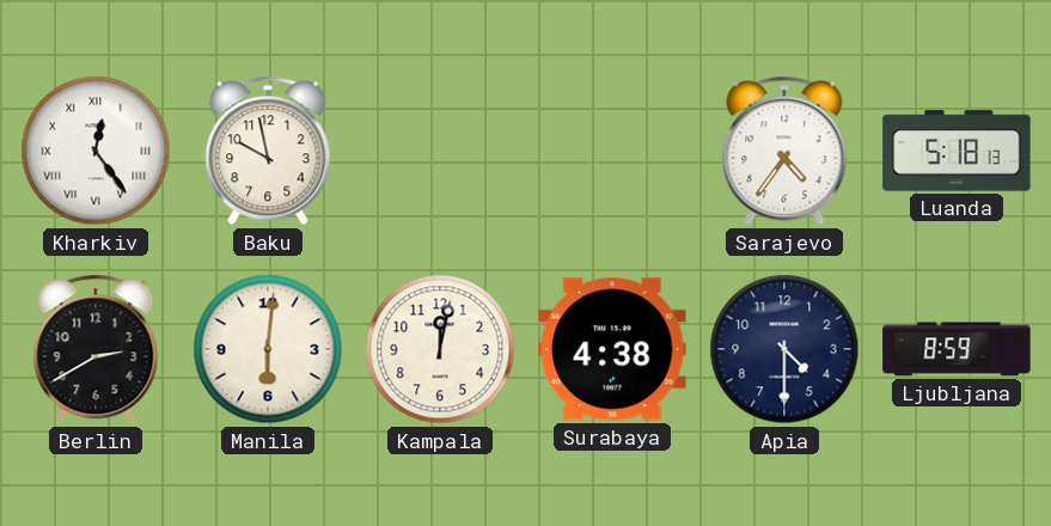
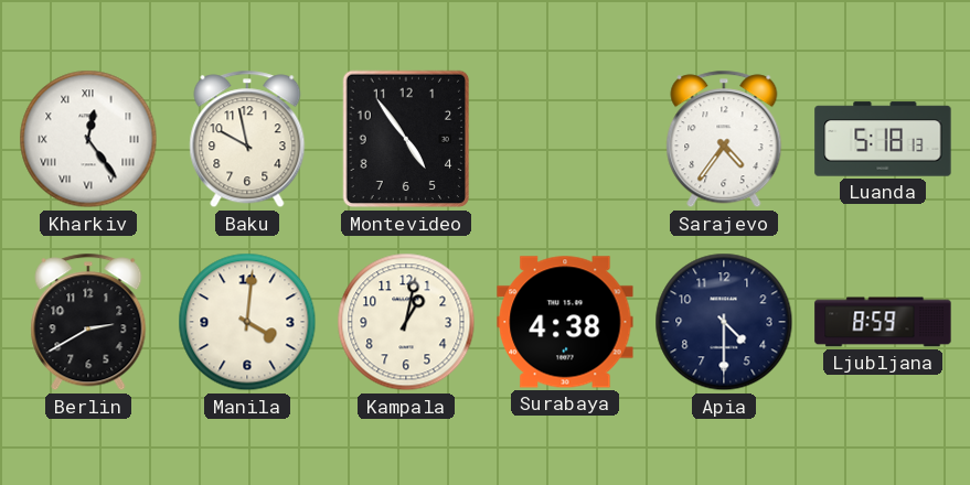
Montevideo: none -> 4:54 (406, 139)
Manila: 6:01 -> 4:01 (247, 322)
Kampala: 12:02 -> 1:02 (406, 322)
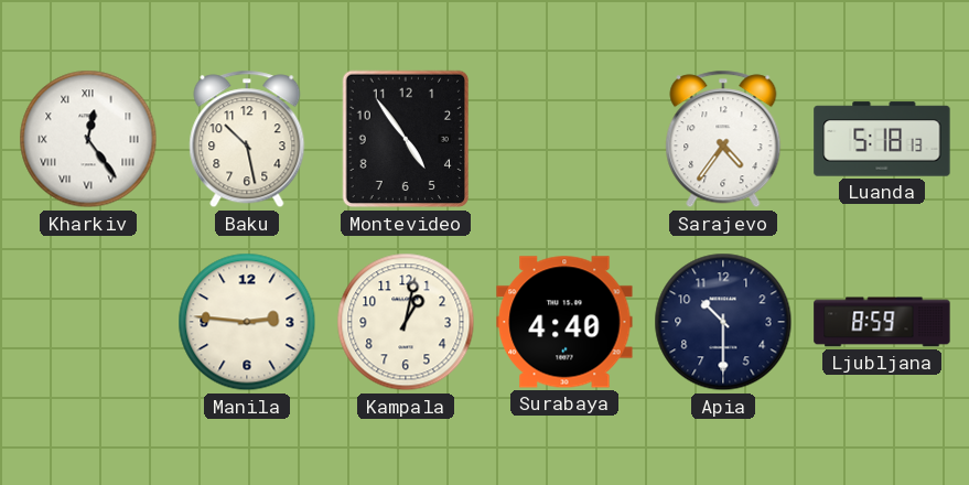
Baku: 9:58 -> 10:28 (247, 139)
Berlin: 2:40 -> none (88, 322)
Manila: 4:01 -> 2:46 (247, 322)
Surabaya: 4:38 -> 4:40 (564, 322)
Apia: 4:30 -> 10:30 (723, 322)
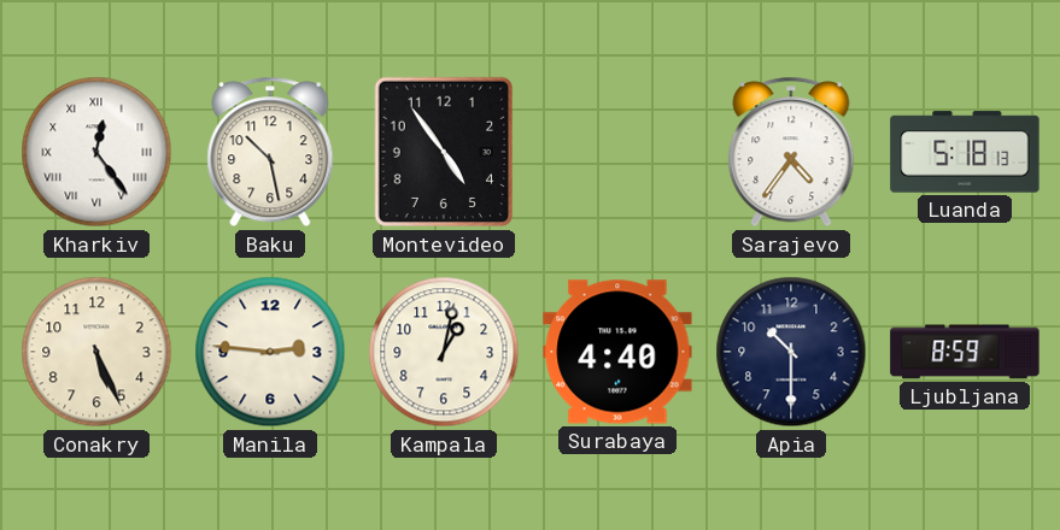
Conakry: none -> 5:26 (96, 352)
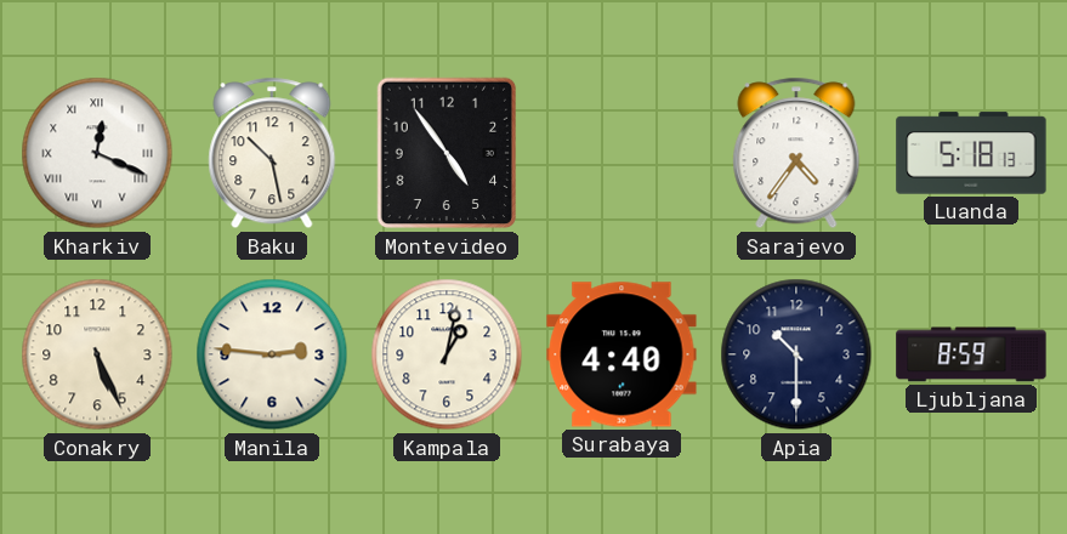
Kharkiv: 12:24 -> 12:19 (97, 153)
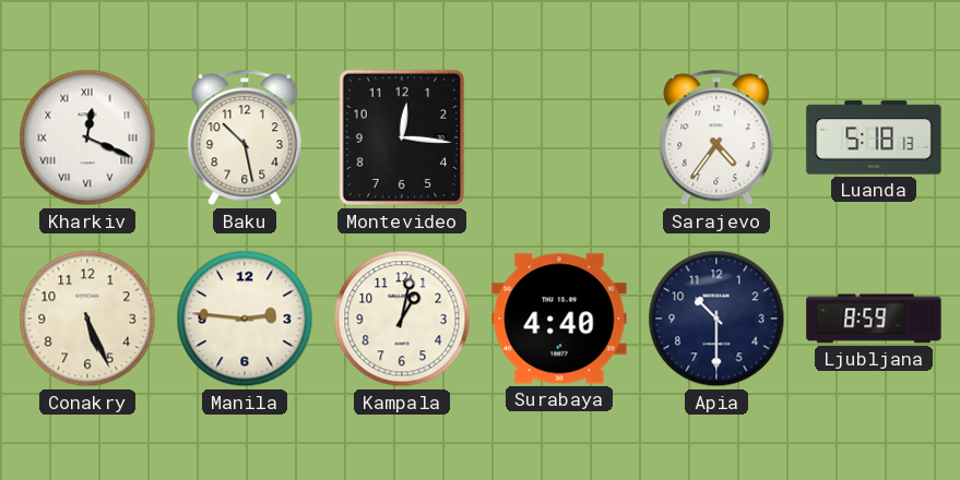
Montevideo: 4:54 -> 12:16 (402, 137)
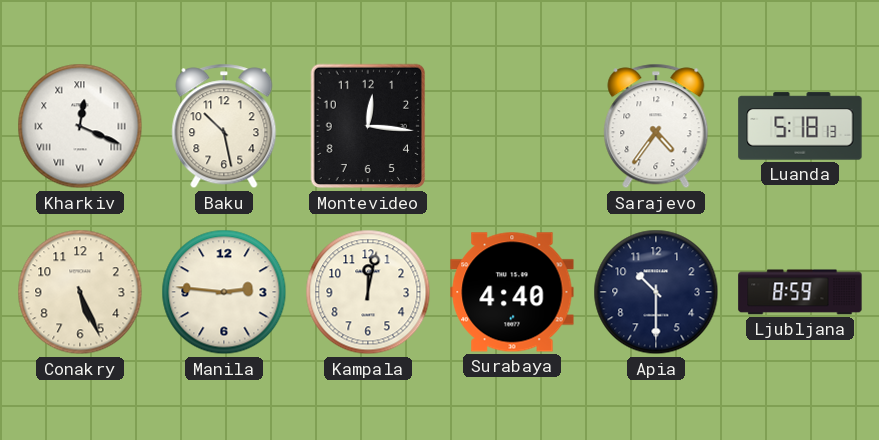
Kampala: 1:02 -> 12:02 (368, 292)
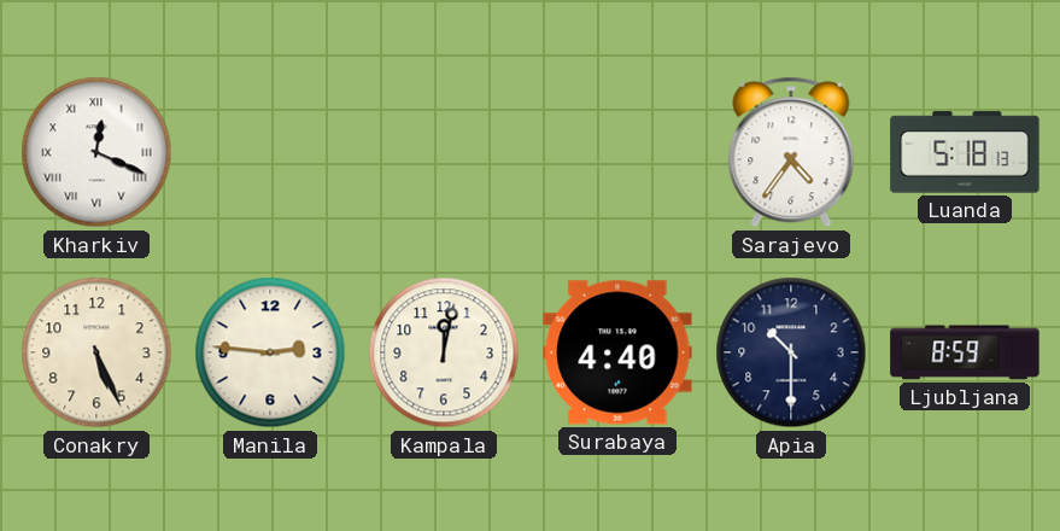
Baku: 10:28 -> none (224, 126)
Montevideo: 12:16 -> none (368, 126)
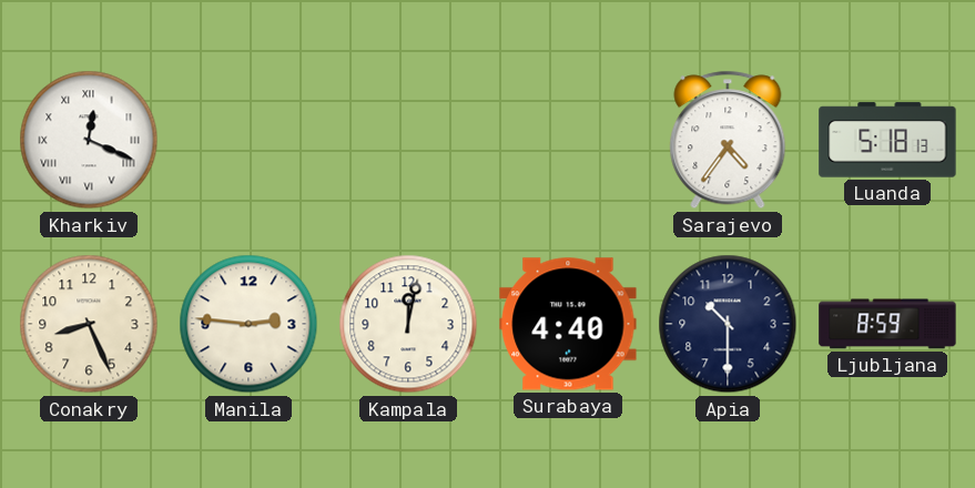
Conakry: 5:26 -> 8:26 (89, 324)
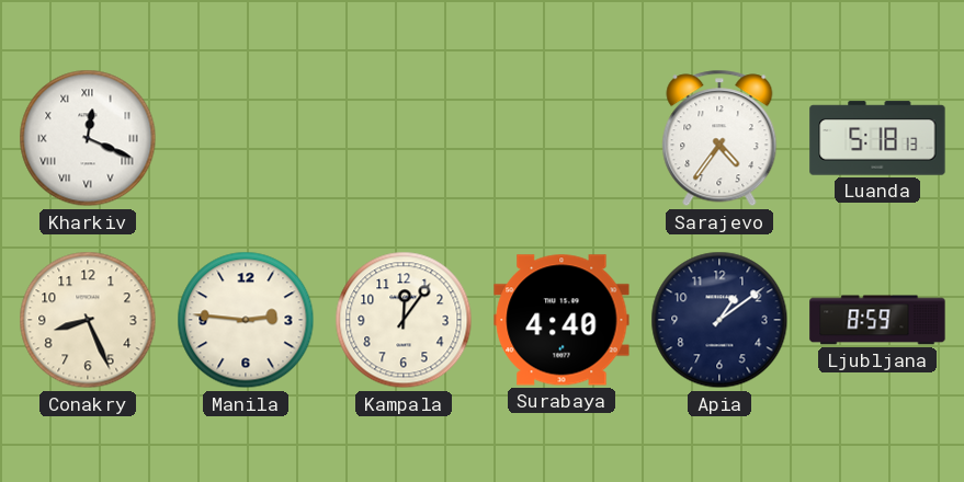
Kampala: 12:02 -> 12:06 (404, 320)
Apia: 10:30 -> 1:09 (719, 320)
